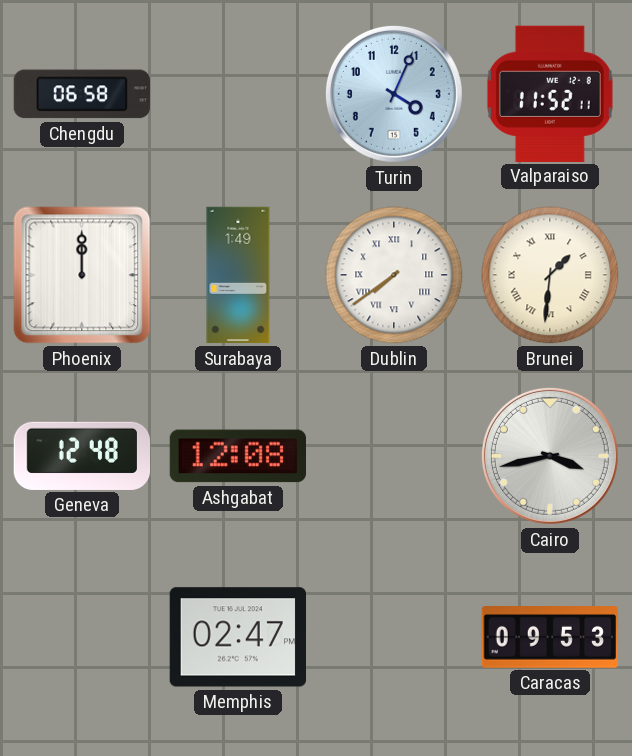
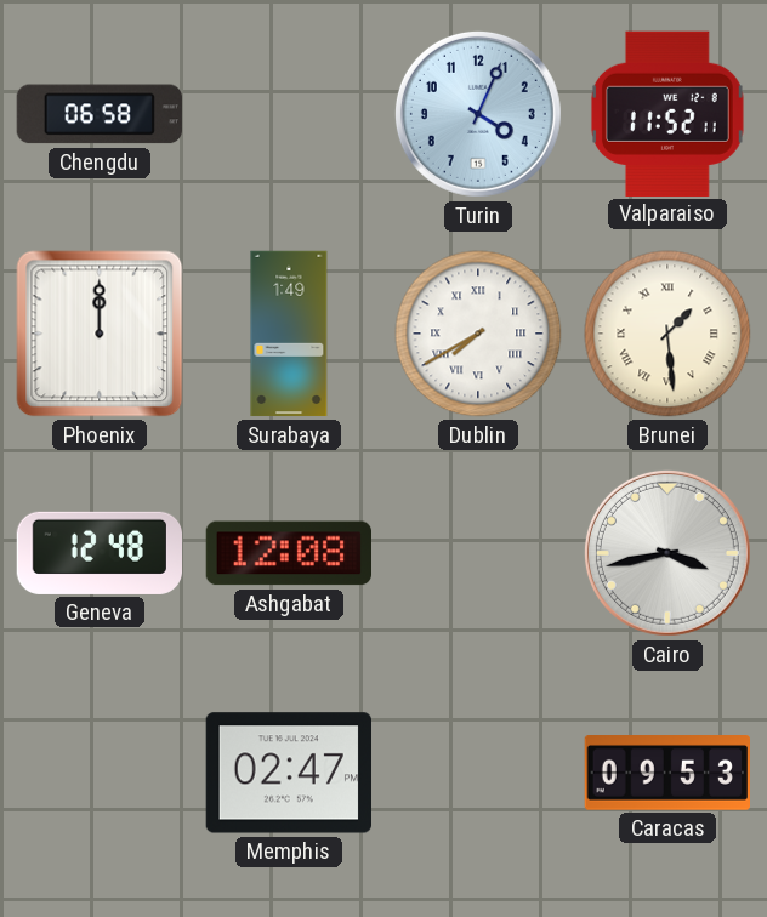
Dublin: 7:39 -> 7:40 (478, 334)
Brunei: 1:31 -> 1:29 (667, 334)
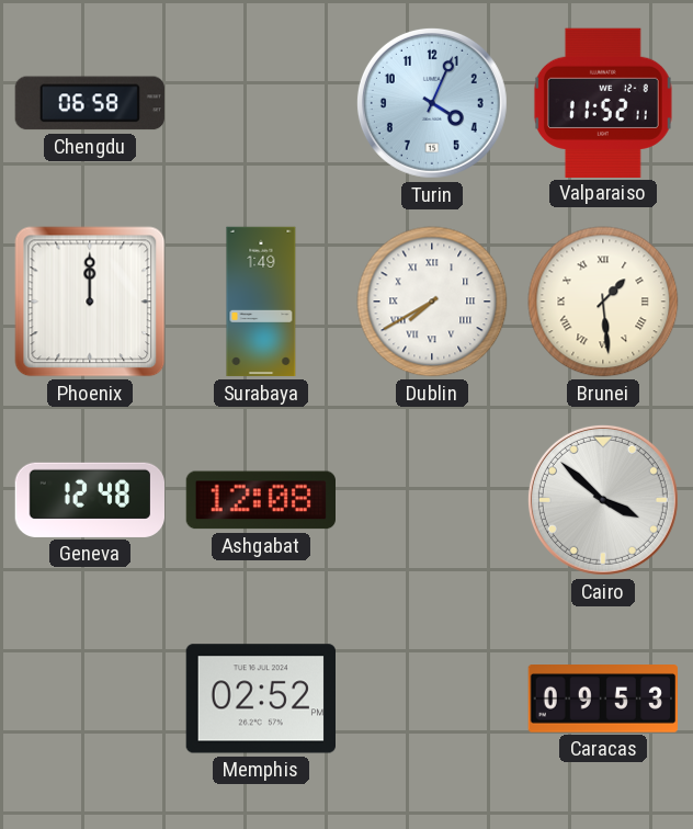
Cairo: 3:43 -> 3:52 (603, 500)
Memphis: 02:47 -> 02:52 (260, 699)
